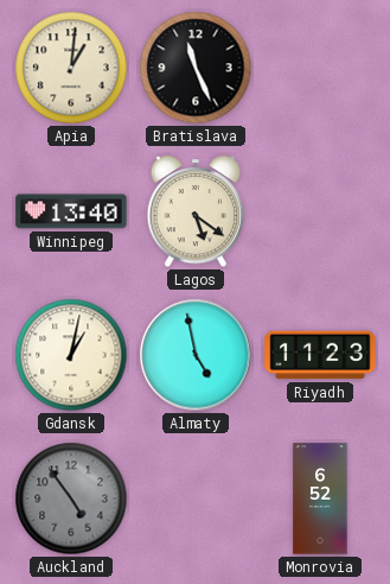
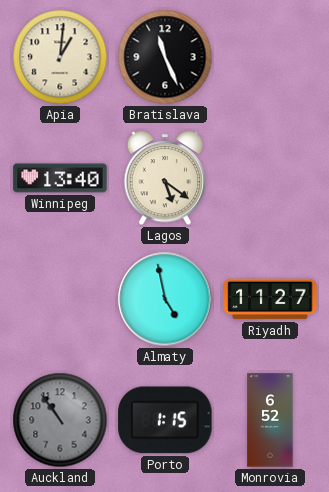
Gdansk: 1:02 -> none (71, 355)
Riyadh: 11:23 -> 11:27 (270, 299)
Auckland: 4:54 -> 10:54 (60, 420)
Porto: none -> 1:15 (165, 420)
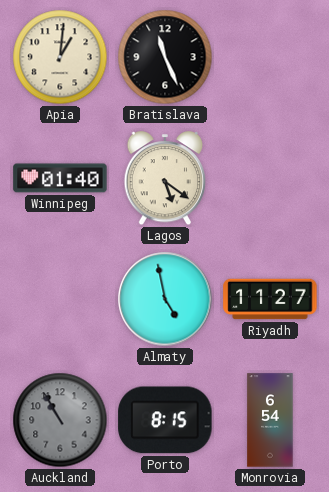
Winnipeg: 13:40 -> 01:40 (60, 178)
Auckland: 10:54 -> 10:55 (60, 420)
Porto: 1:15 -> 8:15 (165, 420)
Monrovia: 6:52 -> 6:54 (270, 420)
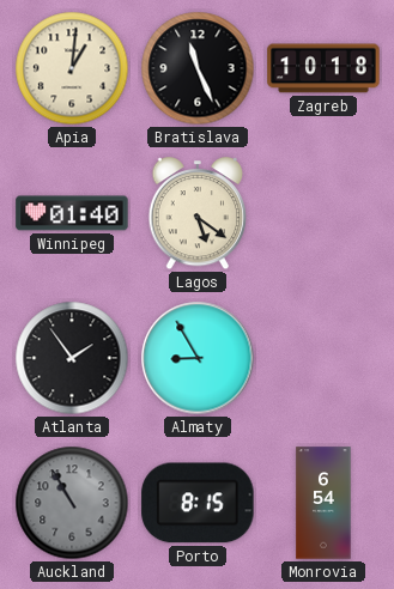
Zagreb: none -> 10:18 (323, 68)
Atlanta: none -> 1:54 (72, 358)
Almaty: 4:58 -> 8:55 (198, 358)
Riyadh: 11:27 -> none (270, 299)
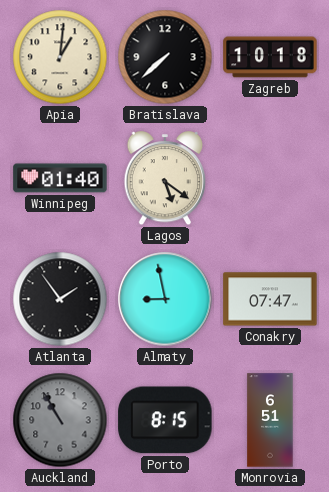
Bratislava: 11:26 -> 7:38 (165, 57)
Almaty: 8:55 -> 8:58 (165, 299)
Conakry: none -> 07:47 (270, 299)
Monrovia: 6:54 -> 6:51 (270, 420)
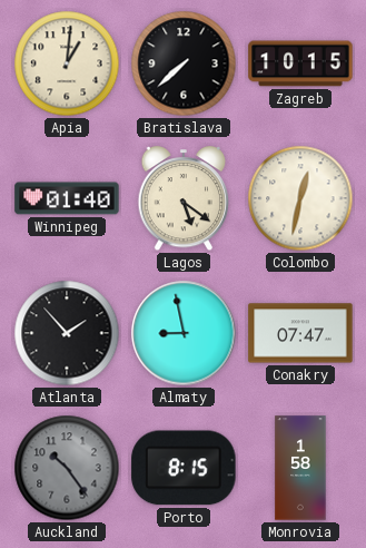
Zagreb: 10:18 -> 10:15 (300, 63)
Colombo: none -> 12:32 (300, 198)
Atlanta: 1:54 -> 1:53 (67, 333)
Auckland: 10:55 -> 10:24 (67, 468)
Monrovia: 6:51 -> 1:58 (300, 468)
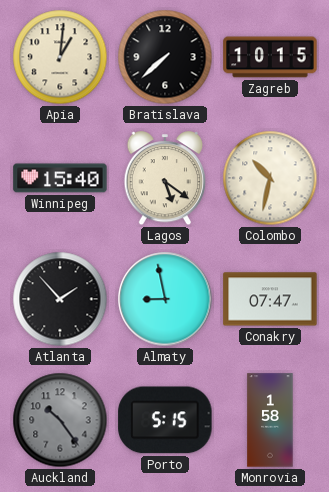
Winnipeg: 01:40 -> 15:40 (60, 178)
Colombo: 12:32 -> 10:32 (270, 178)
Porto: 8:15 -> 5:15 (165, 420)
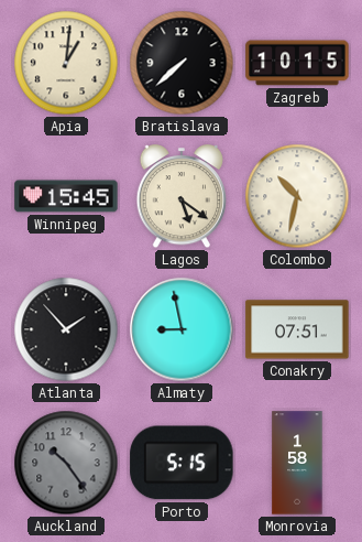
Winnipeg: 15:40 -> 15:45 (66, 196)
Conakry: 07:47 -> 07:51 (297, 329)
